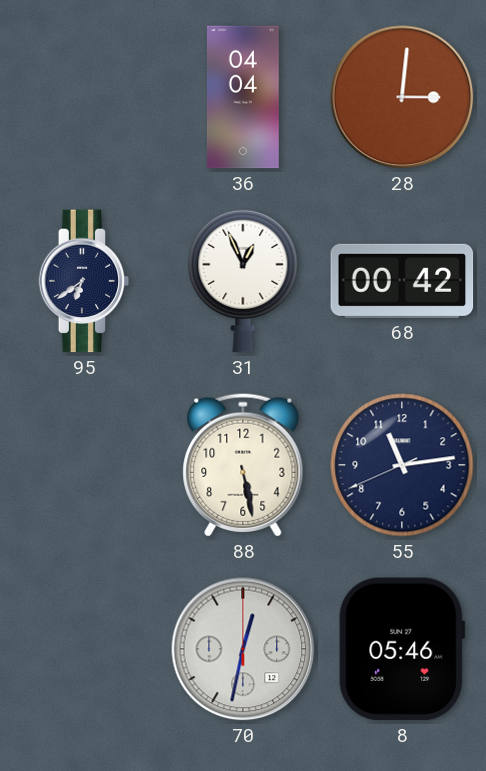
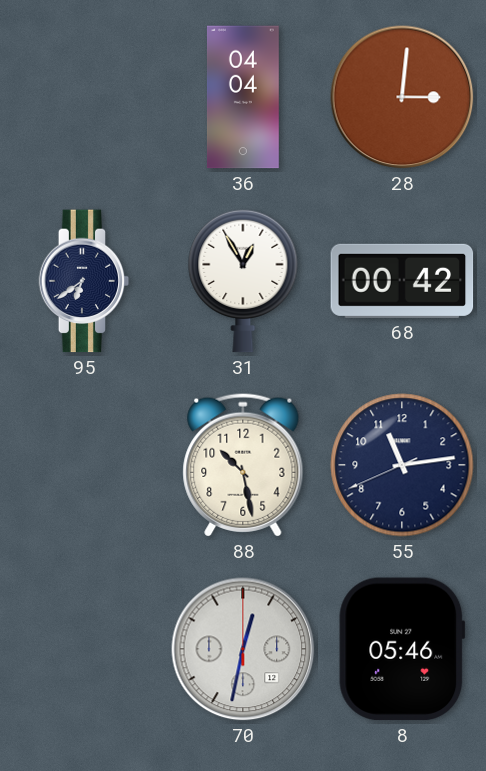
31: 12:56 -> 12:55 (243, 281)
88: 5:28 -> 10:28 (243, 465)
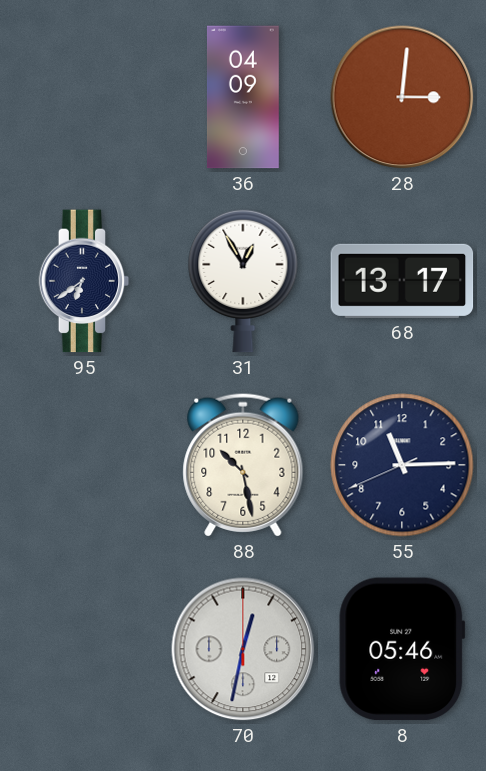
36: 04:04 -> 04:09 (243, 97)
68: 00:42 -> 13:17 (402, 281)
55: 11:13 -> 11:14 (402, 465)
